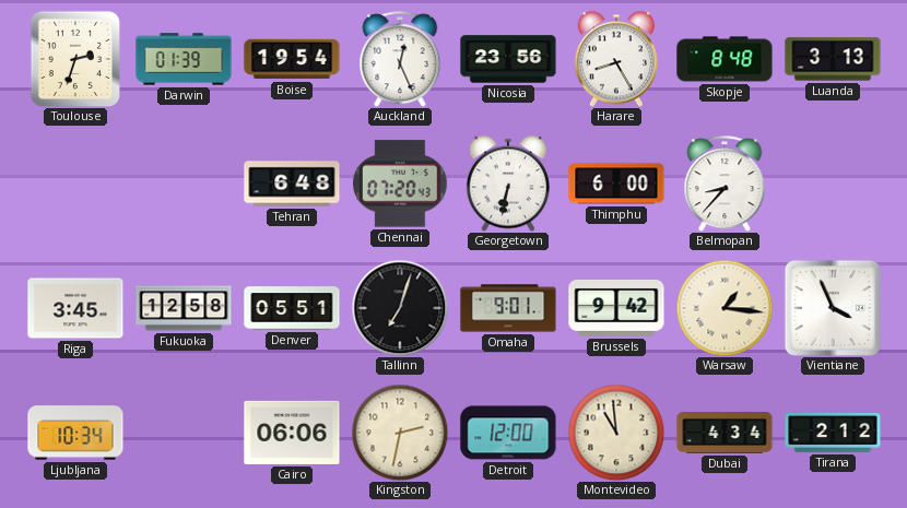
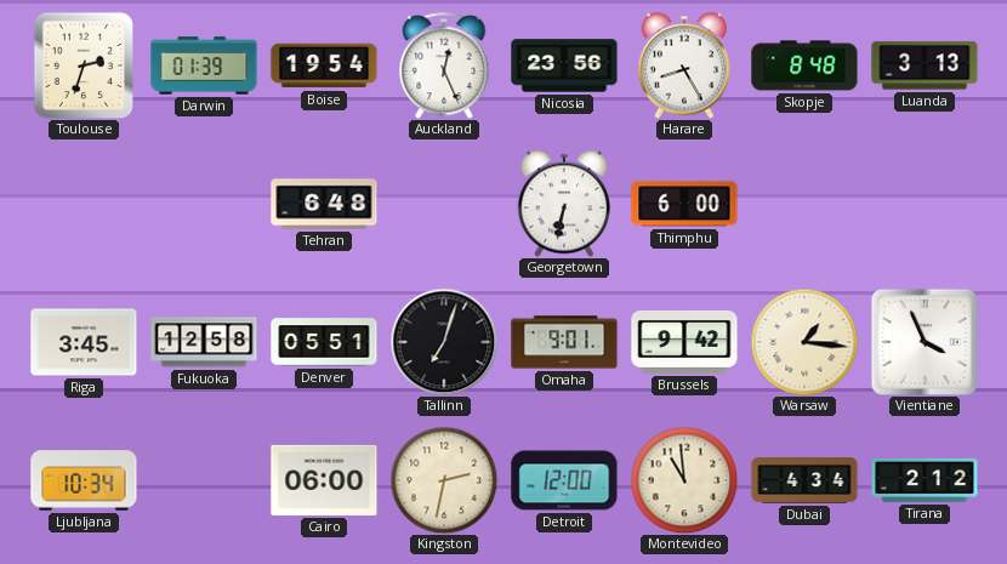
Chennai: 07:20 -> none (400, 184)
Belmopan: 8:37 -> none (725, 184)
Cairo: 06:06 -> 06:00 (324, 480)
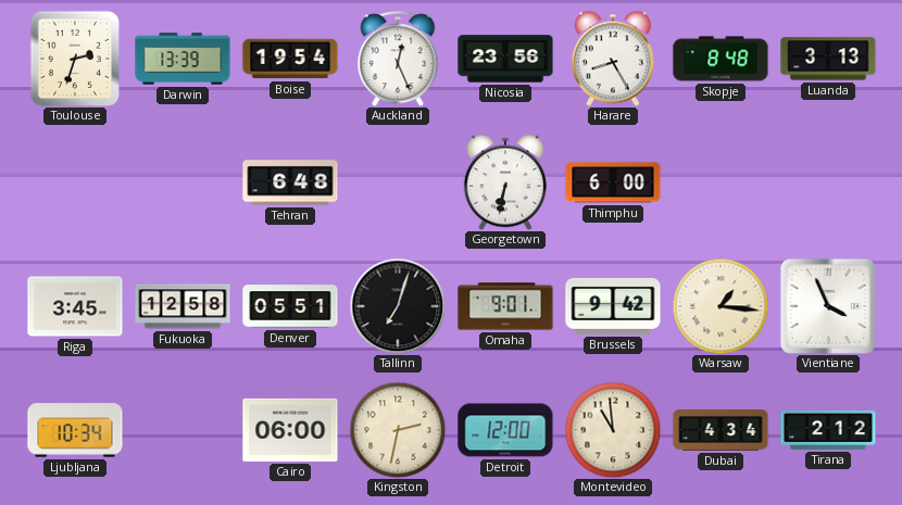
Darwin: 01:39 -> 13:39 (183, 59)
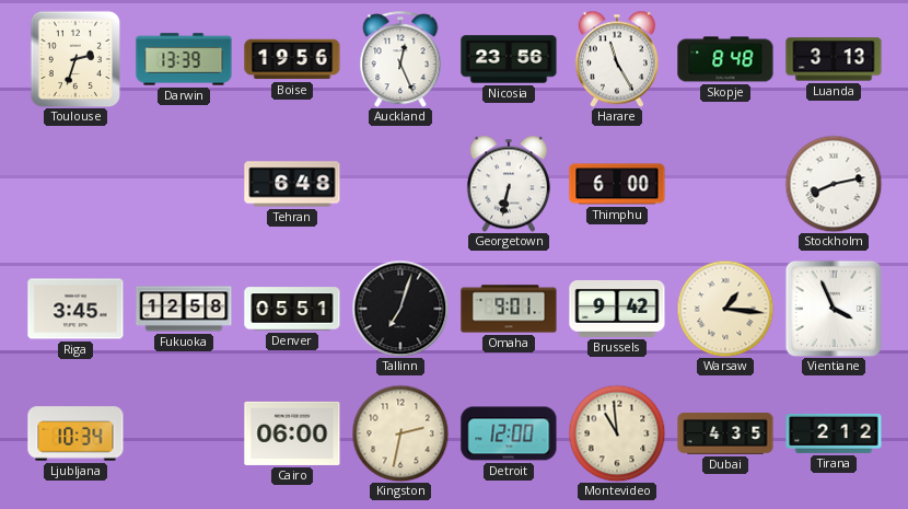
Boise: 19:54 -> 19:56 (292, 59)
Harare: 8:25 -> 11:25 (617, 59)
Stockholm: none -> 8:13 (834, 184)
Dubai: 4:34 -> 4:35 (725, 435)
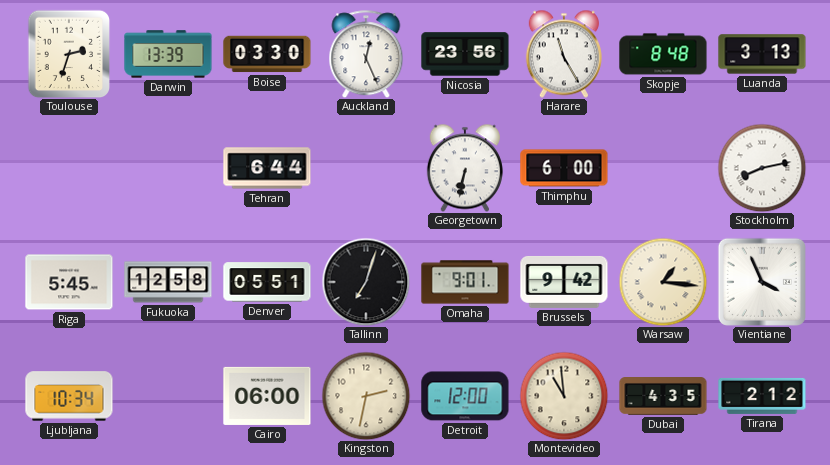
Boise: 19:56 -> 03:30 (267, 54)
Tehran: 6:48 -> 6:44 (267, 168)
Riga: 3:45 -> 5:45 (69, 282)
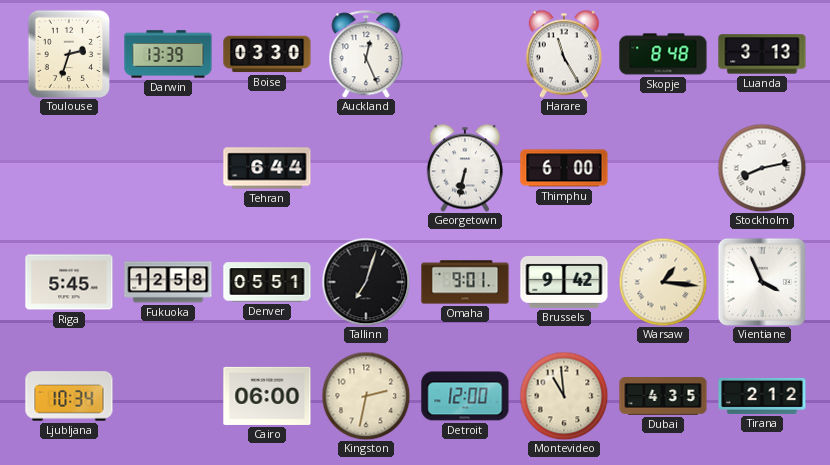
Nicosia: 23:56 -> none (465, 54)
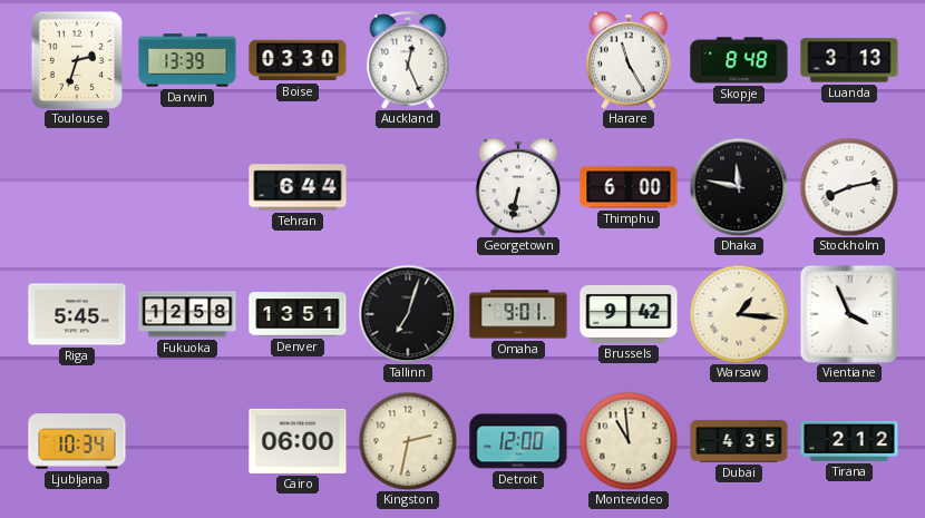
Dhaka: none -> 11:47 (739, 187)
Denver: 05:51 -> 13:51 (298, 314)
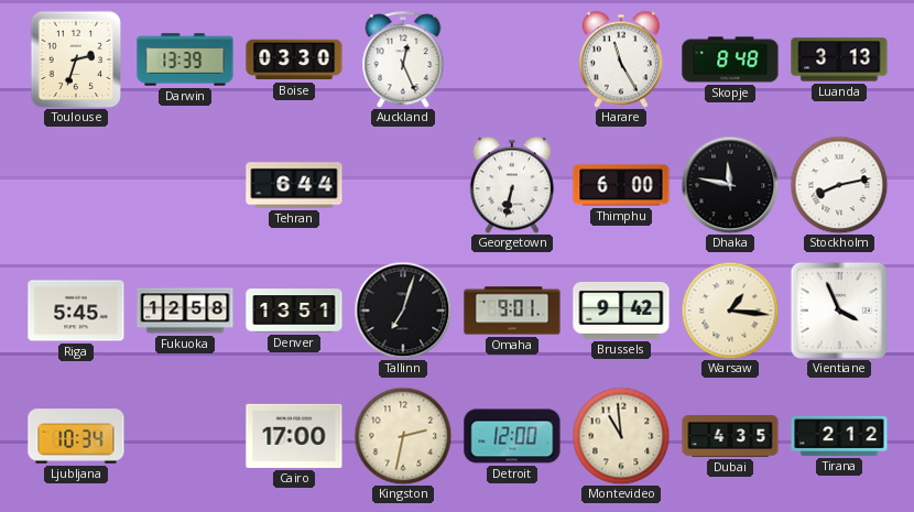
Cairo: 06:00 -> 17:00 (294, 436)
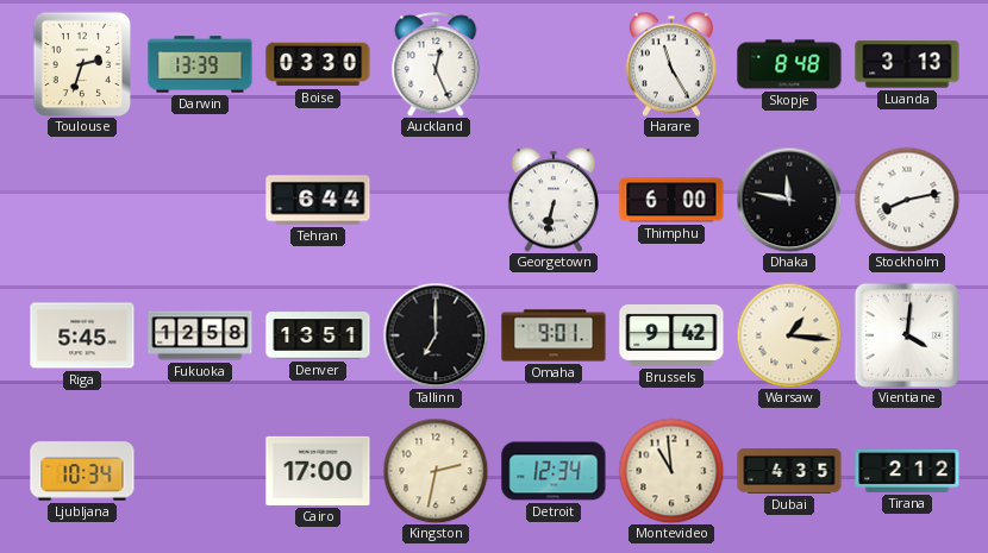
Tallinn: 7:03 -> 7:00 (436, 335)
Vientiane: 3:56 -> 4:01 (907, 335)
Detroit: 12:00 -> 12:34 (554, 471)
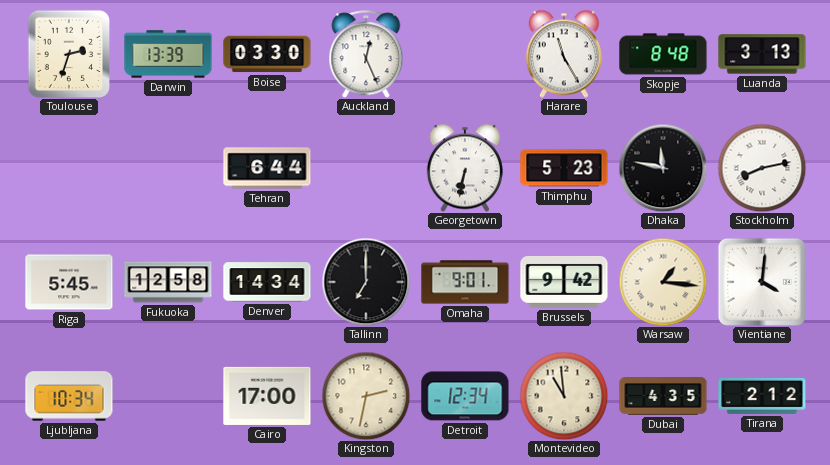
Thimphu: 6:00 -> 5:23 (564, 168)
Denver: 13:51 -> 14:34 (267, 282)
